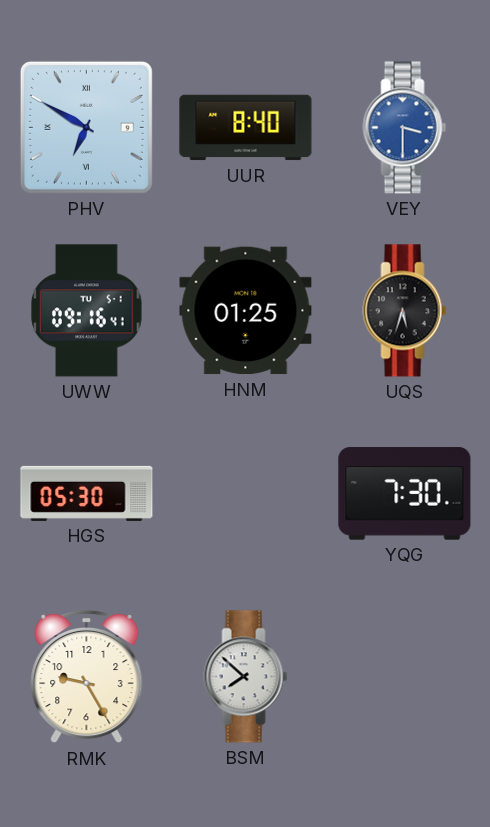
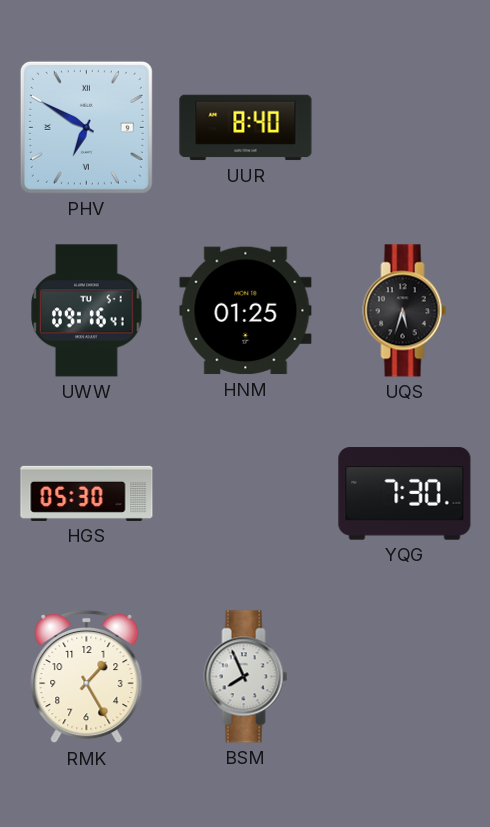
VEY: 3:30 -> none (405, 128)
RMK: 9:25 -> 1:25 (87, 677)
BSM: 7:52 -> 7:56 (246, 677)
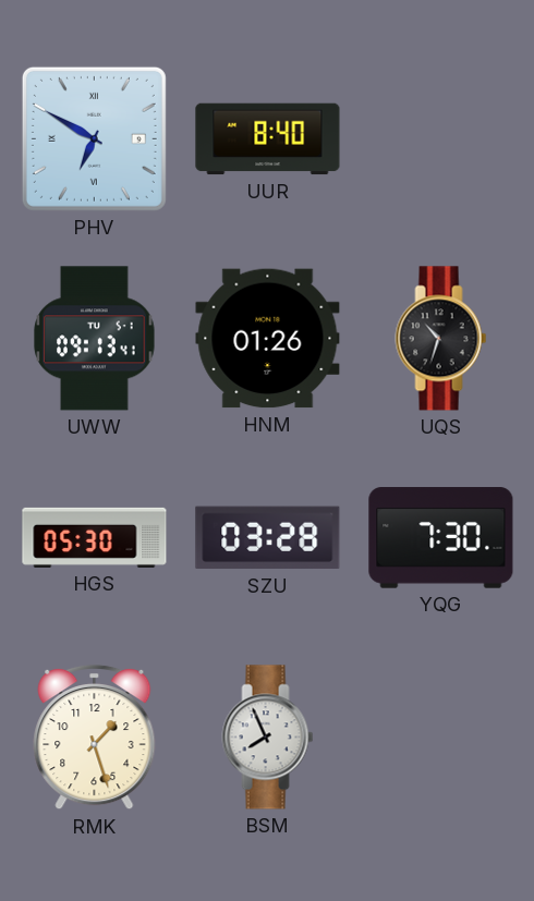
UWW: 09:16 -> 09:13 (95, 339)
HNM: 01:25 -> 01:26 (268, 339)
UQS: 5:33 -> 10:33 (441, 339)
SZU: none -> 03:28 (268, 538)
RMK: 1:25 -> 1:27 (95, 738)
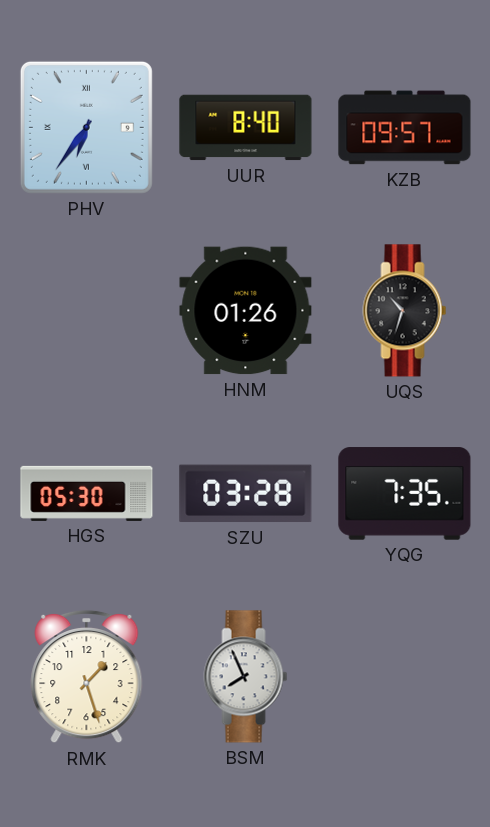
PHV: 6:50 -> 6:36 (86, 127)
KZB: none -> 09:57 (405, 128)
UWW: 09:13 -> none (95, 339)
YQG: 7:30 -> 7:35 (405, 494)
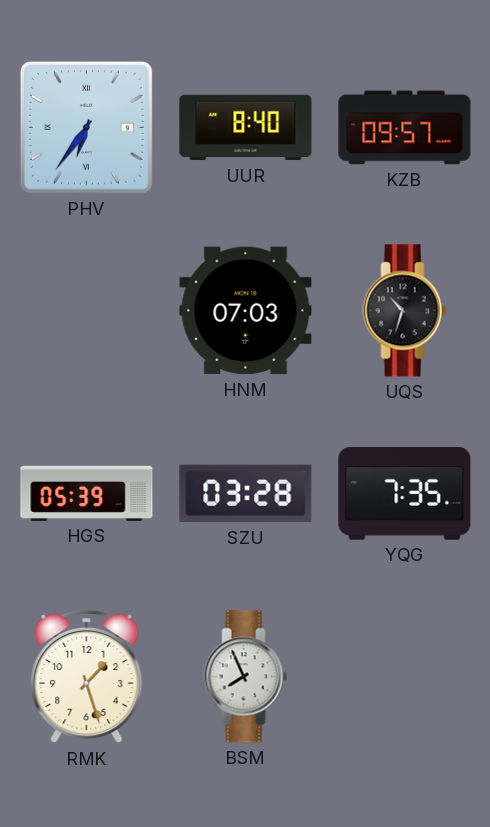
HNM: 01:26 -> 07:03 (246, 311)
HGS: 05:30 -> 05:39 (87, 493)
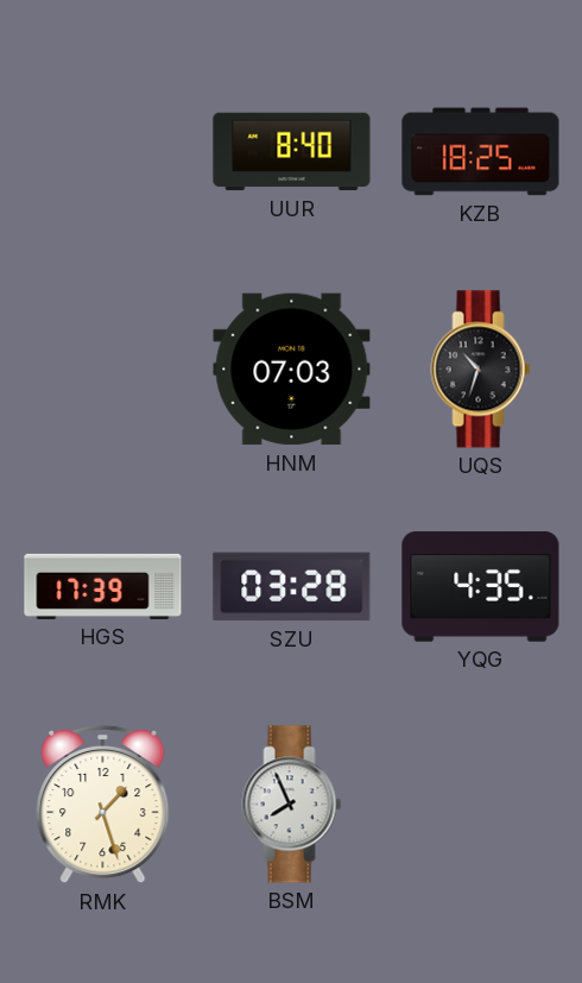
PHV: 6:36 -> none (86, 127)
KZB: 09:57 -> 18:25 (481, 152)
HGS: 05:39 -> 17:39 (103, 586)
YQG: 7:35 -> 4:35 (481, 587)
